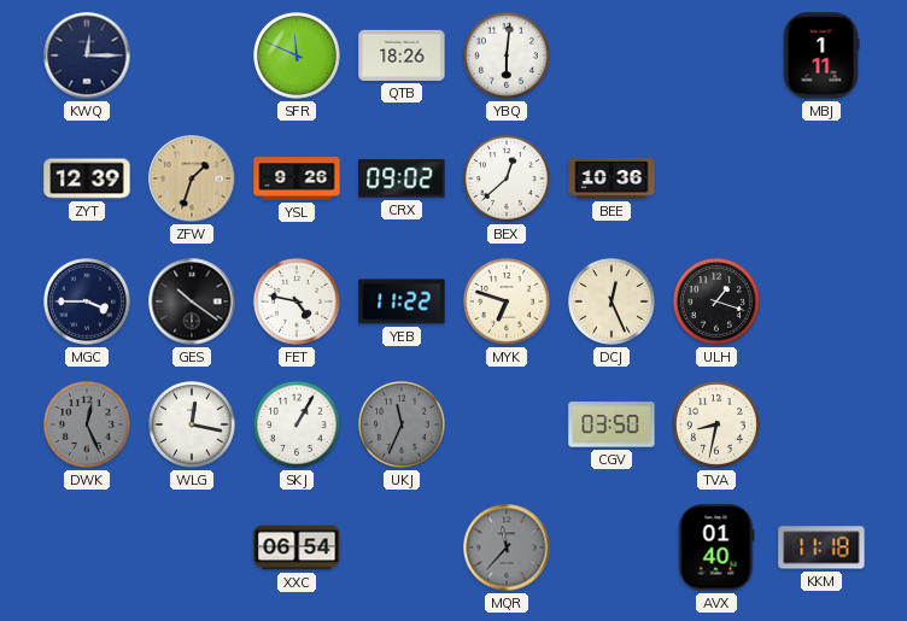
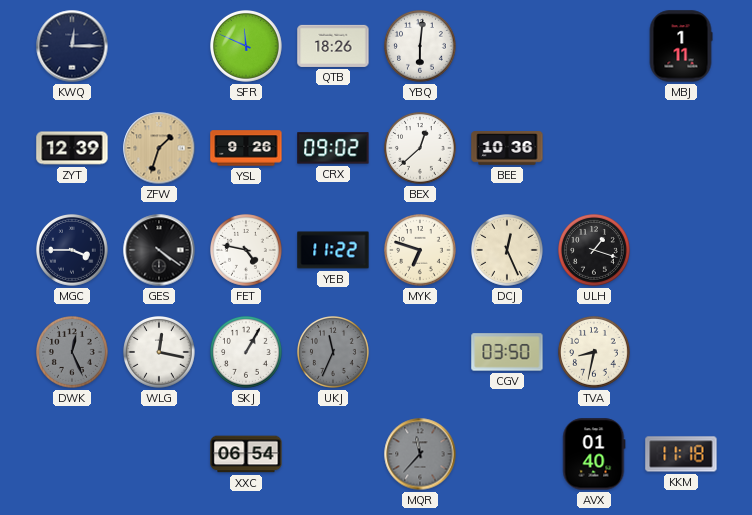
GES: 10:21 -> 4:21 (159, 250)
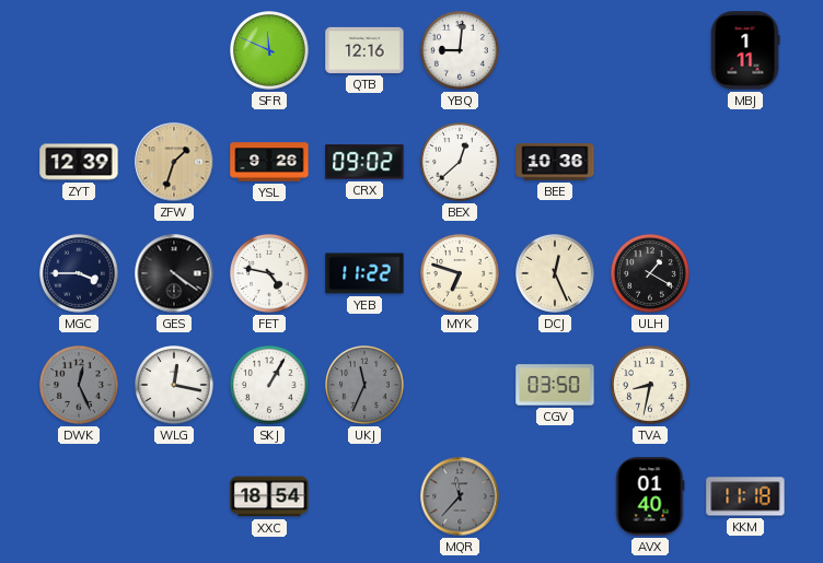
KWQ: 12:15 -> none (72, 46)
QTB: 18:26 -> 12:16 (364, 50)
YBQ: 6:01 -> 9:01 (461, 51)
ULH: 1:18 -> 1:20 (651, 274)
XXC: 06:54 -> 18:54 (269, 496)
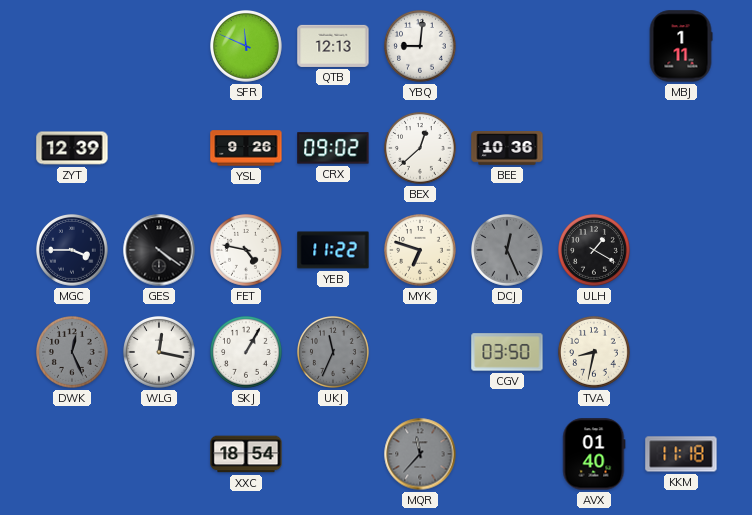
QTB: 12:16 -> 12:13 (333, 46)
ZFW: 1:33 -> none (174, 162)
DCJ dial: cream -> grey (508, 251)
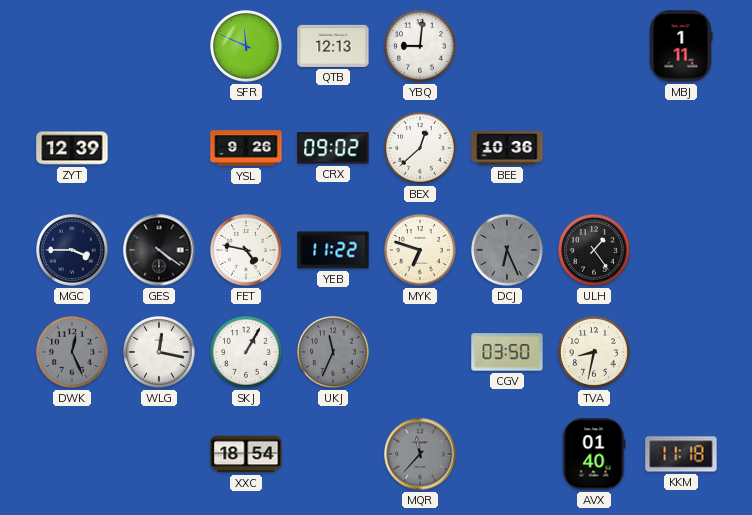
DCJ: 12:26 -> 6:26 (508, 251)
ULH: 1:20 -> 1:24 (595, 251)
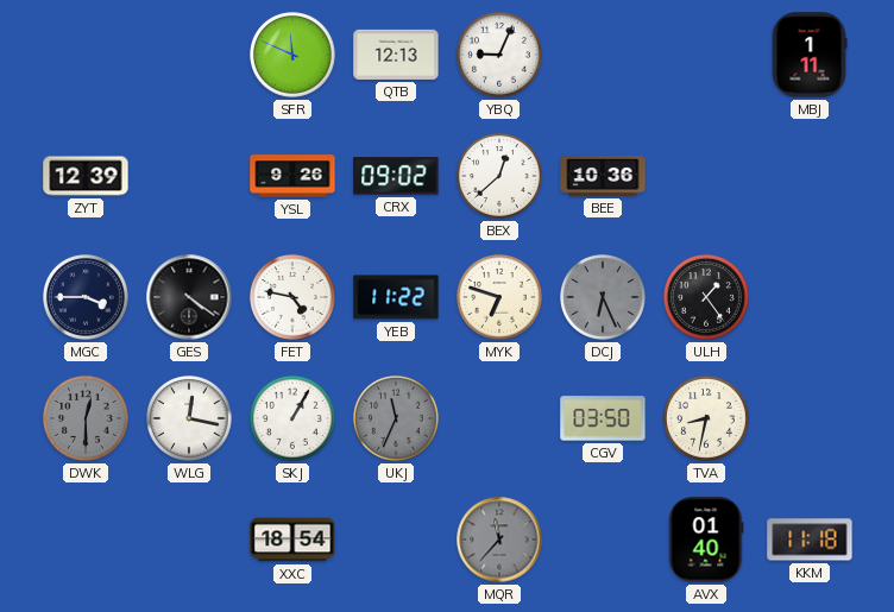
YBQ: 9:01 -> 9:04 (500, 56)
DWK: 12:26 -> 12:30 (87, 419)
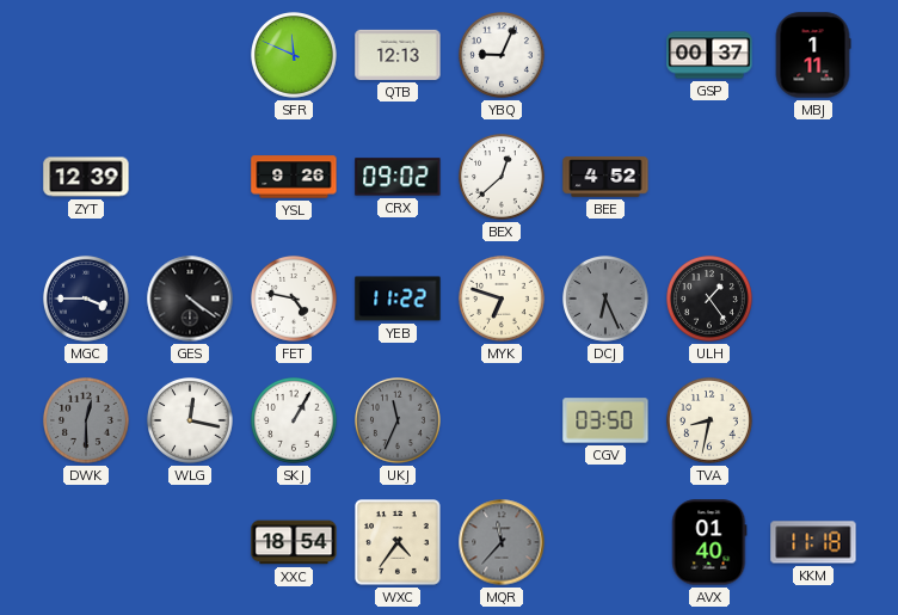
GSP: none -> 00:37 (709, 55)
BEE: 10:36 -> 4:52 (605, 177)
WXC: none -> 4:36 (399, 543)
